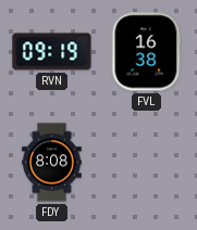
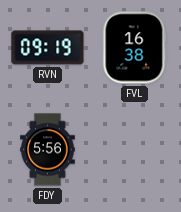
FDY: 8:08 -> 5:56 (48, 150)
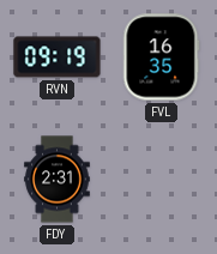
FVL: 16:38 -> 16:35 (162, 58)
FDY: 5:56 -> 2:31 (58, 180)
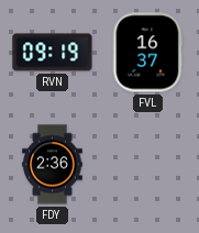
FVL: 16:35 -> 16:37 (148, 53)
FDY: 2:31 -> 2:36 (53, 165)
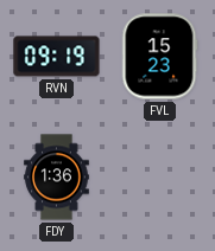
FVL: 16:37 -> 15:23 (160, 57)
FDY: 2:36 -> 1:36 (57, 178)
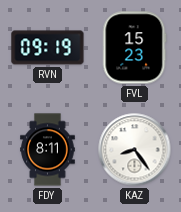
FDY: 1:36 -> 8:11 (48, 150)
KAZ: none -> 8:24 (135, 150)
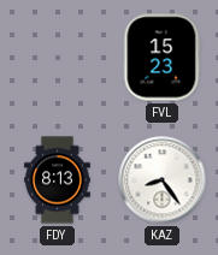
RVN: 09:19 -> none (48, 48)
FDY: 8:11 -> 8:13 (58, 180)
